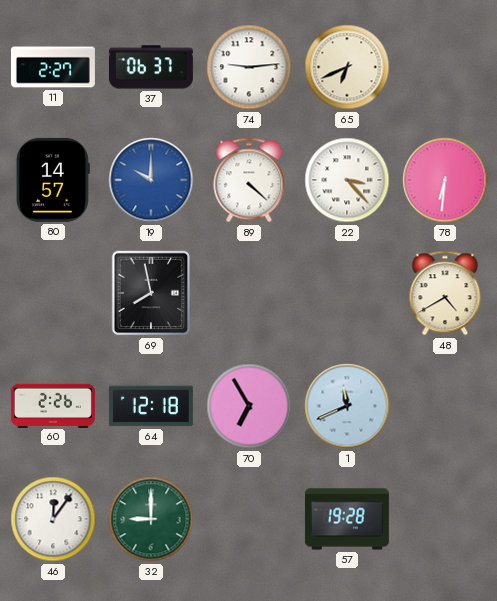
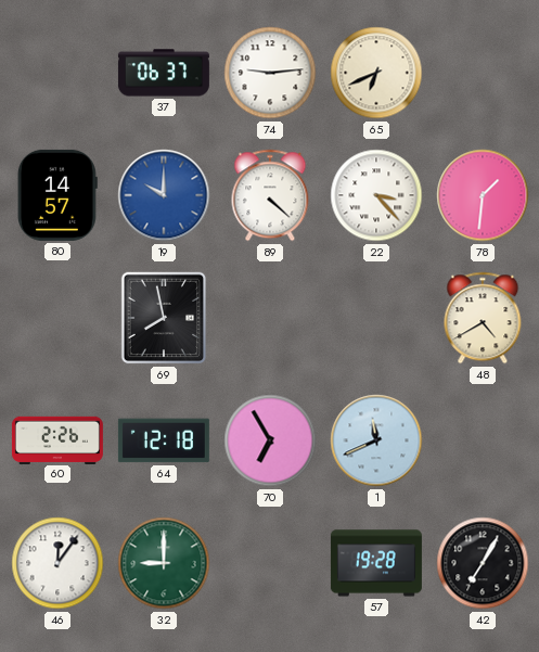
11: 2:27 -> none (53, 67)
78: 6:31 -> 1:31 (483, 195)
42: none -> 7:05 (483, 563)
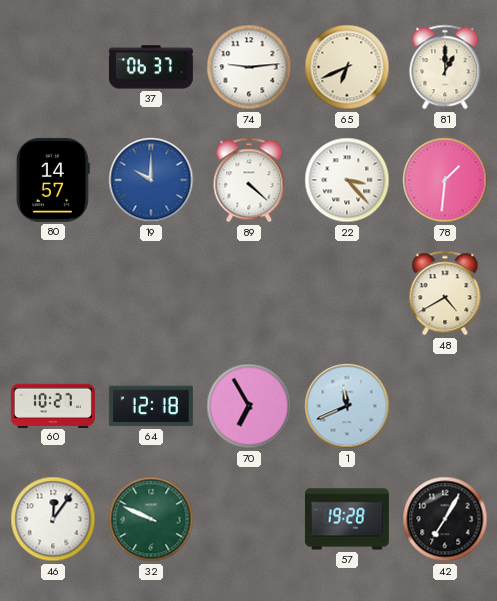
81: none -> 1:00 (445, 67)
69: 7:58 -> none (164, 318)
60: 2:26 -> 10:27 (53, 405)
32: 9:00 -> 9:49 (151, 519)
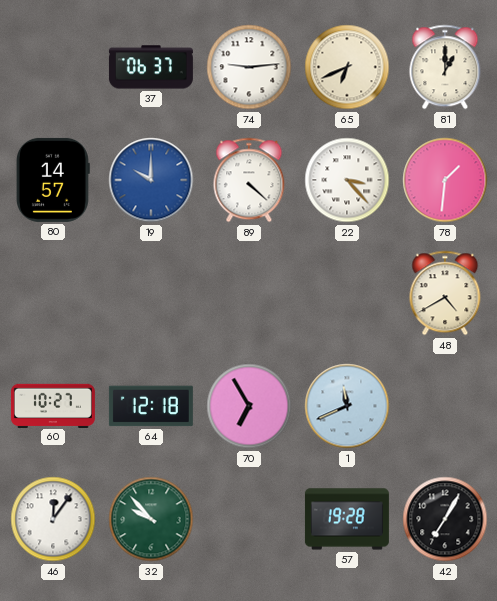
32: 9:49 -> 9:53 (151, 519)
